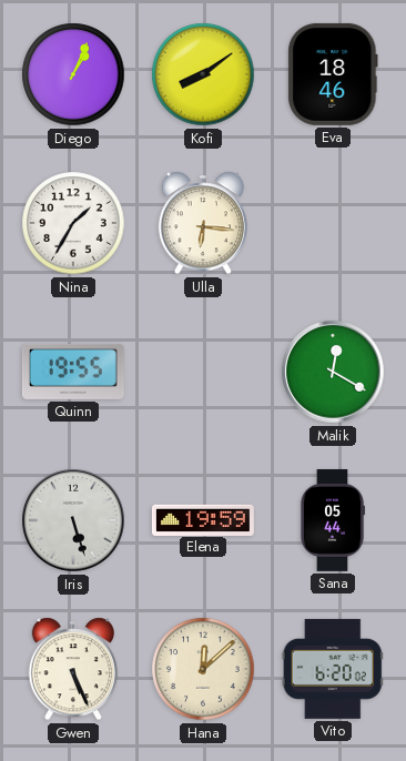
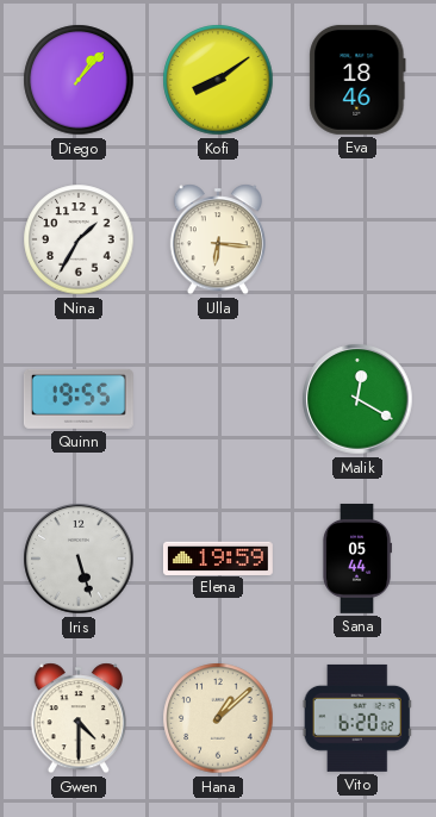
Diego: 1:04 -> 1:07 (79, 80)
Gwen: 5:26 -> 4:30 (79, 718)
Hana: 12:08 -> 1:08 (218, 718)
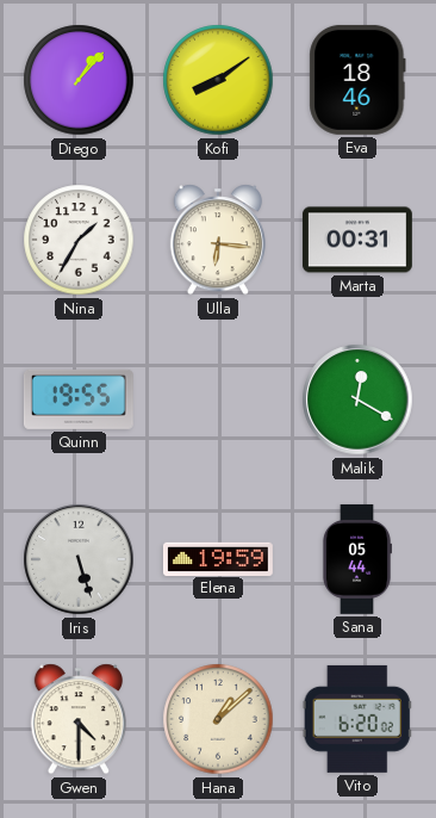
Marta: none -> 00:31 (357, 240)
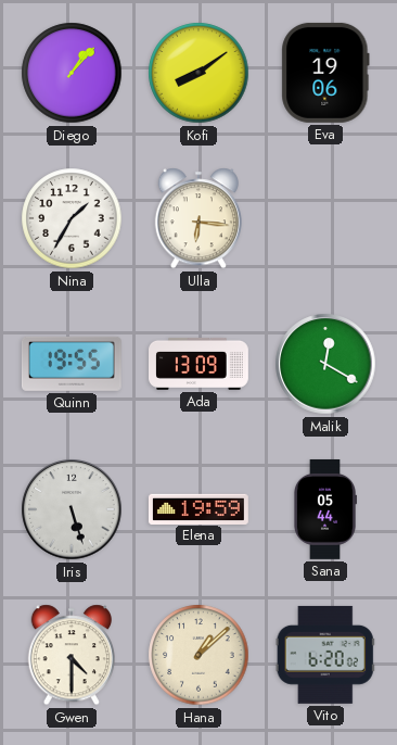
Eva: 18:46 -> 19:06 (325, 73)
Marta: 00:31 -> none (357, 240)
Ada: none -> 13:09 (200, 364)
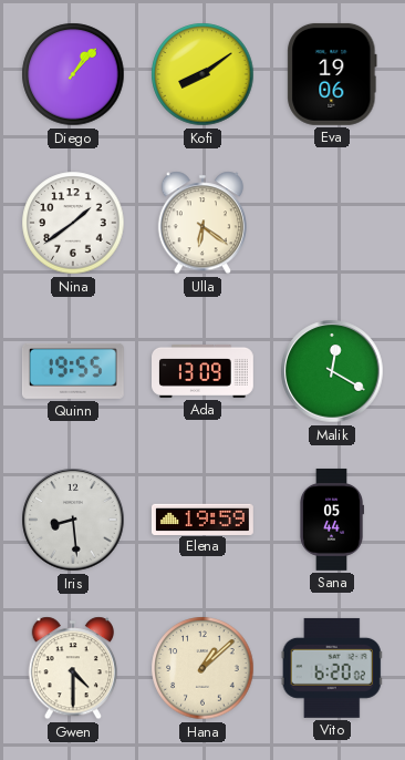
Nina: 1:35 -> 1:39 (73, 223)
Ulla: 6:16 -> 6:21 (202, 223)
Iris: 5:27 -> 8:29 (73, 520)
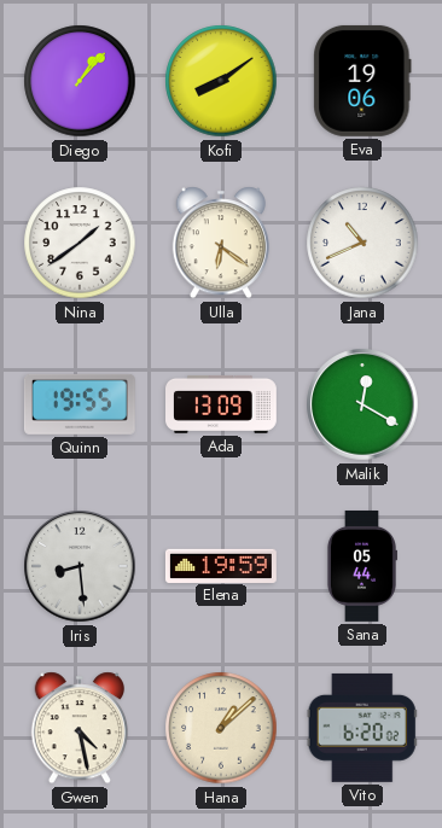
Jana: none -> 10:41 (362, 243)
Gwen: 4:30 -> 4:28 (80, 728)
